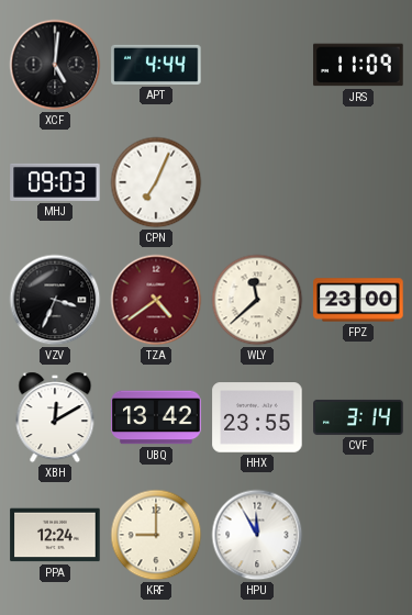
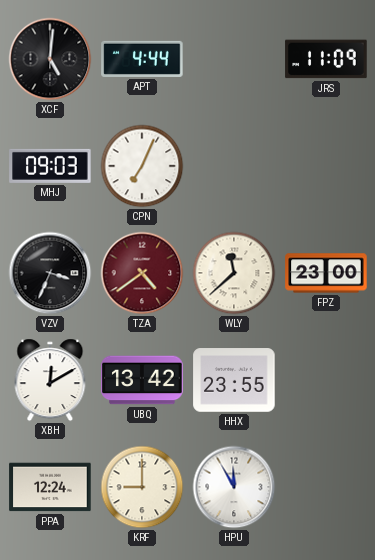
CVF: 3:14 -> none (358, 417)
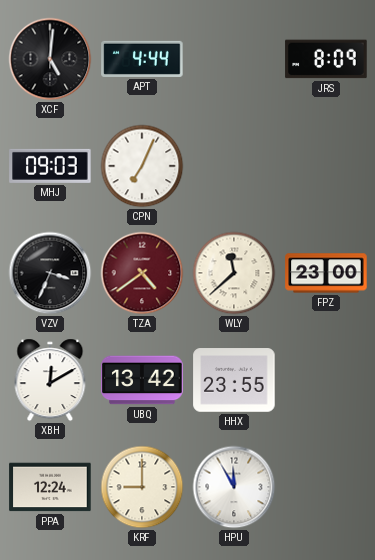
JRS: 11:09 -> 8:09 (326, 59)
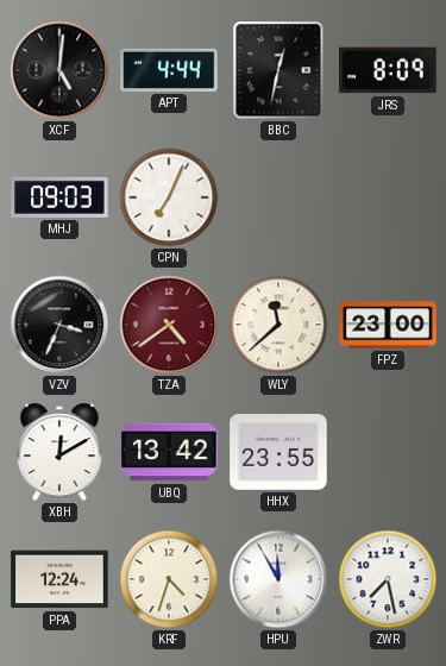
BBC: none -> 12:32 (278, 70)
KRF: 9:00 -> 4:33 (169, 579)
ZWR: none -> 7:28 (388, 579)
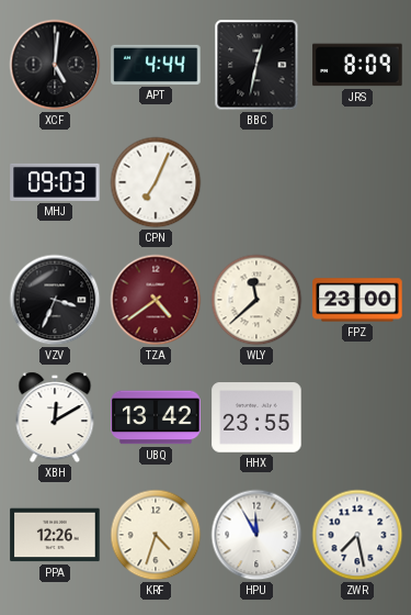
PPA: 12:24 -> 12:26 (55, 535)
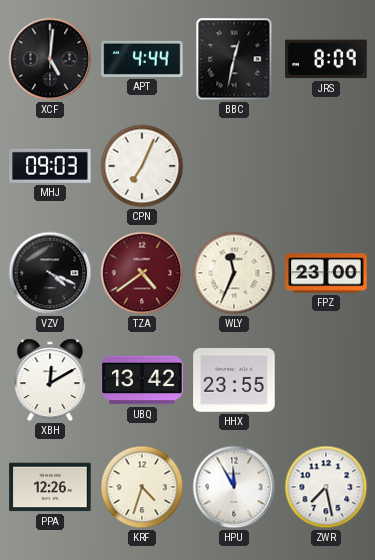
VZV: 3:34 -> 4:19 (50, 273)
WLY: 11:38 -> 11:34 (234, 273)
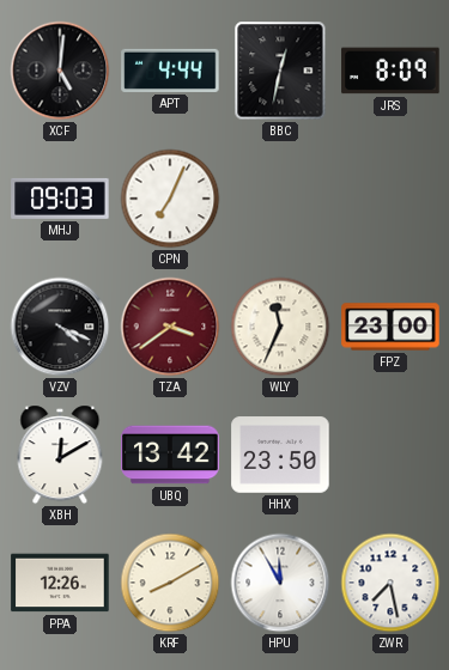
TZA: 4:39 -> 3:39 (170, 327)
HHX: 23:55 -> 23:50 (280, 455)
KRF: 4:33 -> 8:10 (170, 583)
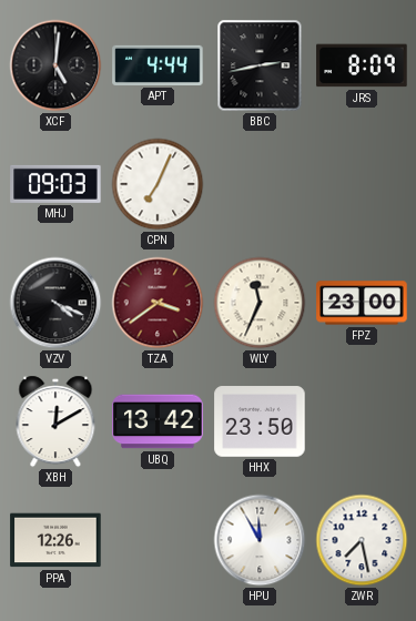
BBC: 12:32 -> 2:43 (260, 65)
KRF: 8:10 -> none (170, 583)
